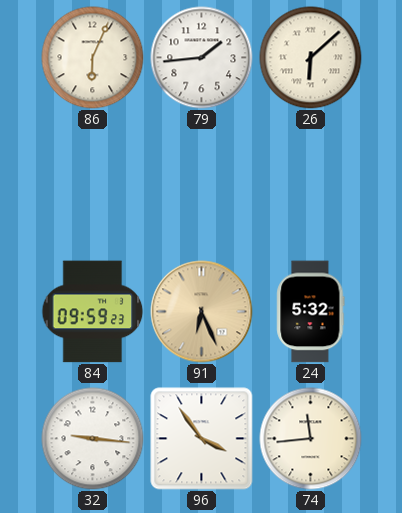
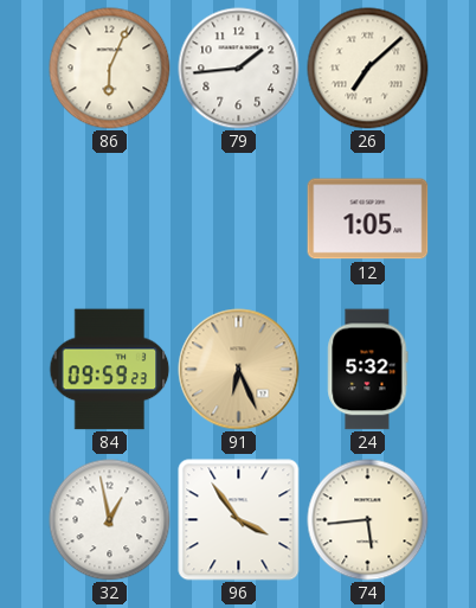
26: 6:08 -> 7:08 (368, 69)
12: none -> 1:05 (368, 219)
32: 9:16 -> 12:58 (110, 520)
74: 11:44 -> 5:44 (368, 520)
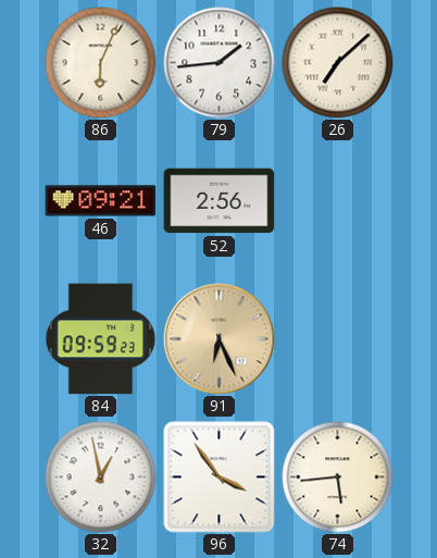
46: none -> 09:21 (101, 201)
52: none -> 2:56 (220, 201)
12: 1:05 -> none (368, 219)
24: 5:32 -> none (368, 370)
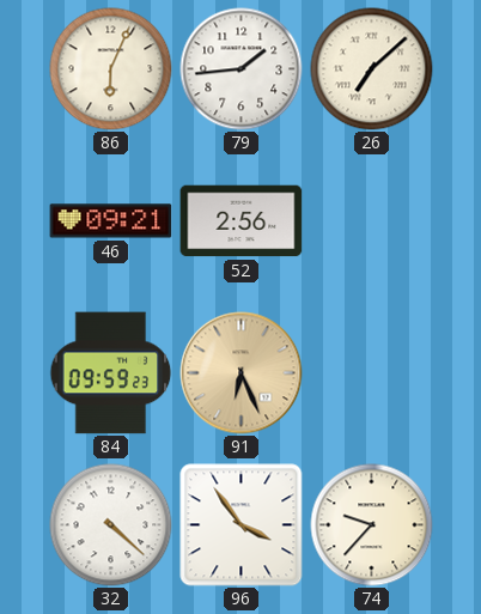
32: 12:58 -> 4:22 (111, 525)
74: 5:44 -> 9:37 (372, 525)
